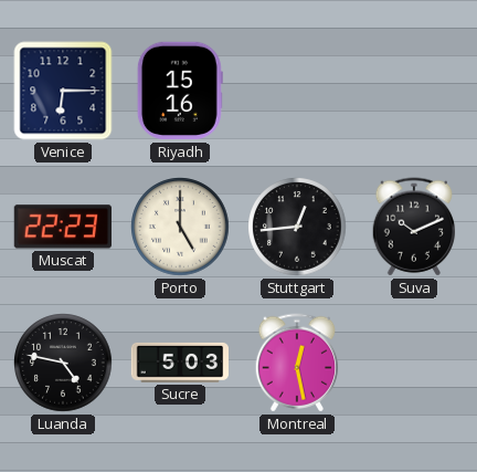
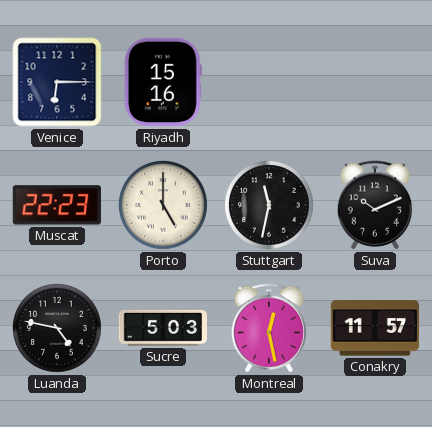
Stuttgart: 12:44 -> 11:32 (269, 205)
Conakry: none -> 11:57 (374, 328)
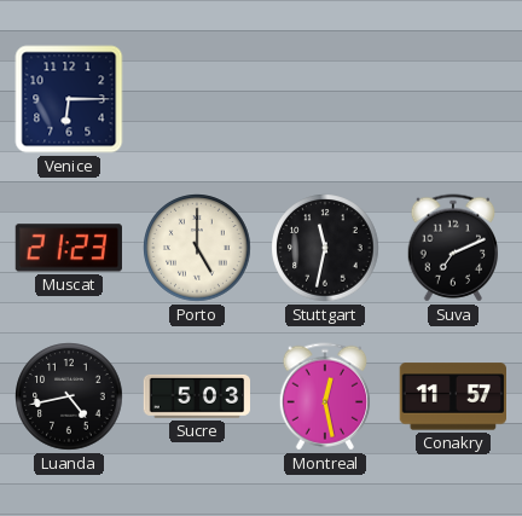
Riyadh: 15:16 -> none (163, 82)
Muscat: 22:23 -> 21:23 (69, 248)
Suva: 10:11 -> 7:11 (453, 248)
Luanda: 4:47 -> 4:43 (69, 396)
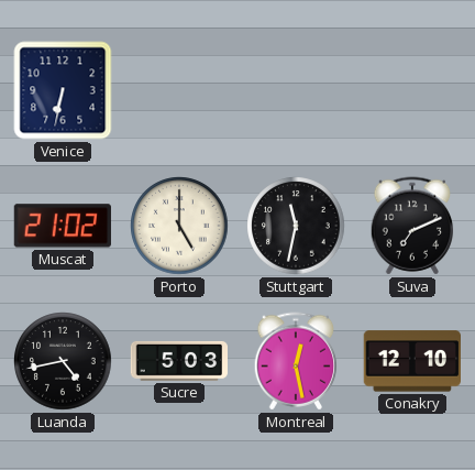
Venice: 6:15 -> 6:32 (63, 90)
Muscat: 21:23 -> 21:02 (63, 226)
Conakry: 11:57 -> 12:10 (411, 361)
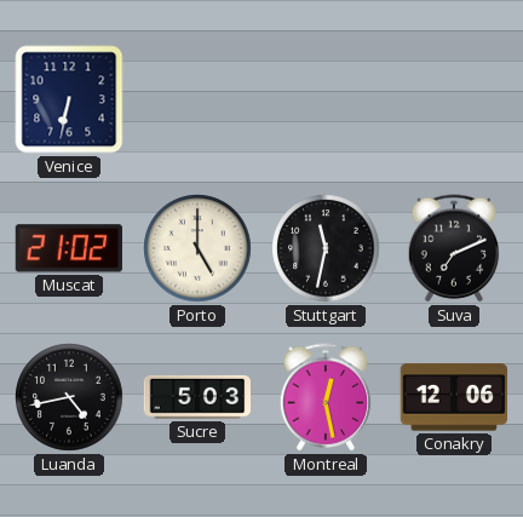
Conakry: 12:10 -> 12:06 (453, 397)
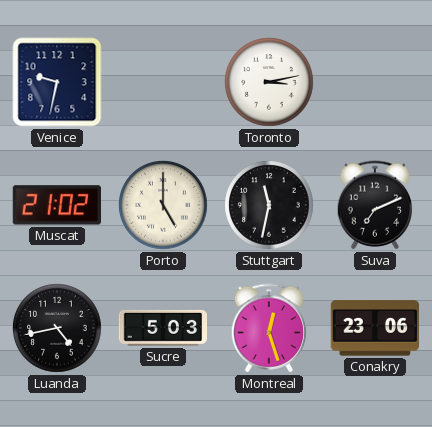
Venice: 6:32 -> 9:32 (57, 82)
Toronto: none -> 3:13 (269, 82)
Montreal: 12:28 -> 12:27 (269, 328)
Conakry: 12:06 -> 23:06 (374, 328)
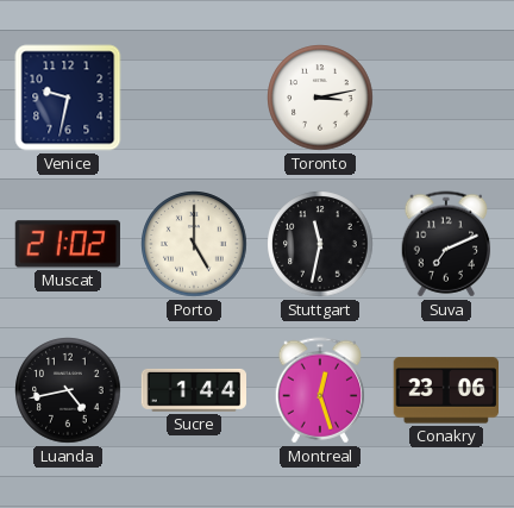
Sucre: 5:03 -> 1:44 (194, 390)
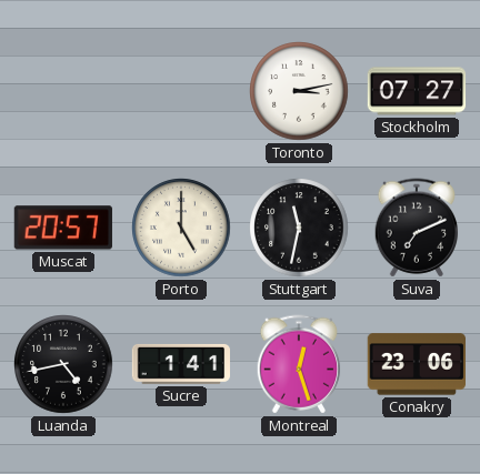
Venice: 9:32 -> none (68, 98)
Stockholm: none -> 07:27 (417, 91)
Muscat: 21:02 -> 20:57 (63, 228)
Sucre: 1:44 -> 1:41 (181, 364)
